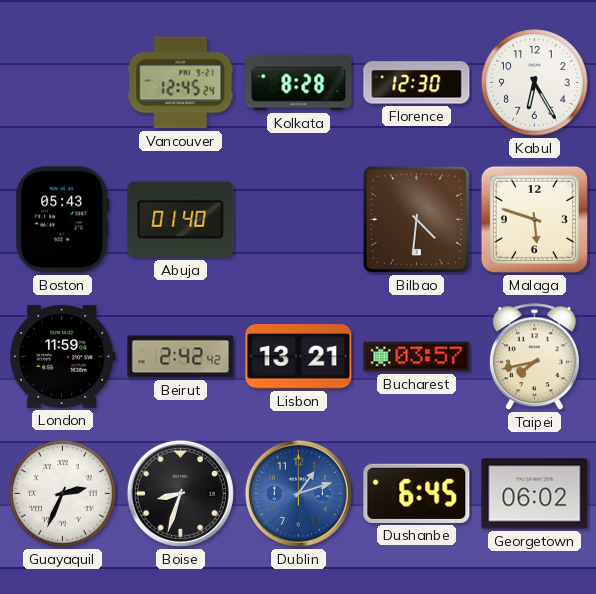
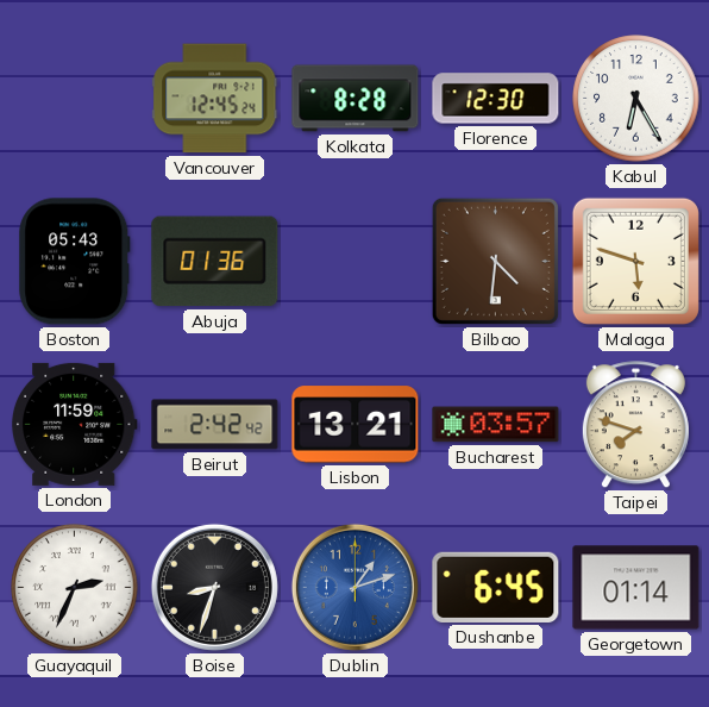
Abuja: 01:40 -> 01:36 (215, 262)
Taipei: 7:43 -> 7:48 (635, 425)
Georgetown: 06:02 -> 01:14 (636, 588)
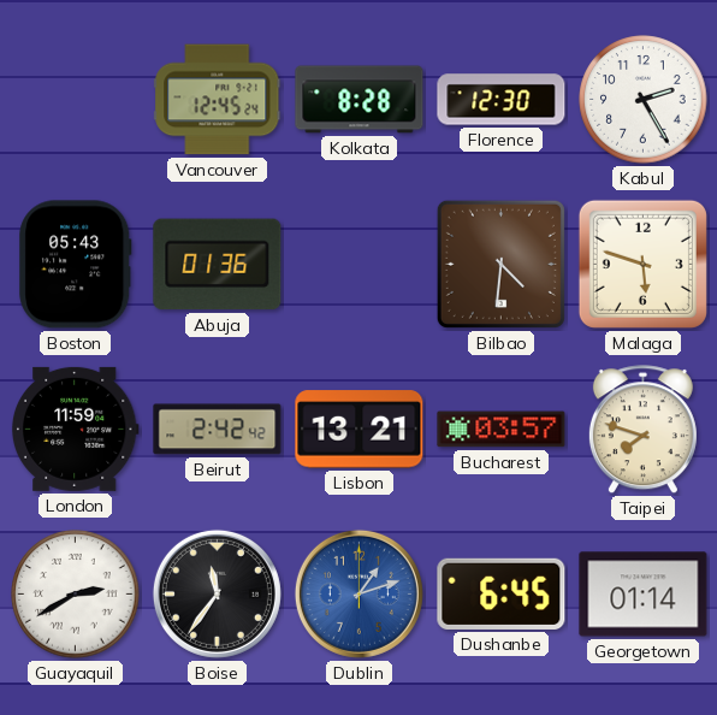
Kabul: 6:25 -> 2:25 (644, 100)
Guayaquil: 2:34 -> 2:40 (76, 595)
Boise: 8:33 -> 11:36 (217, 593)
